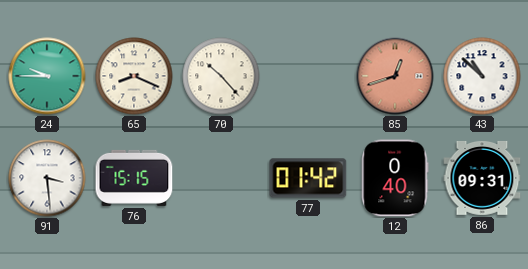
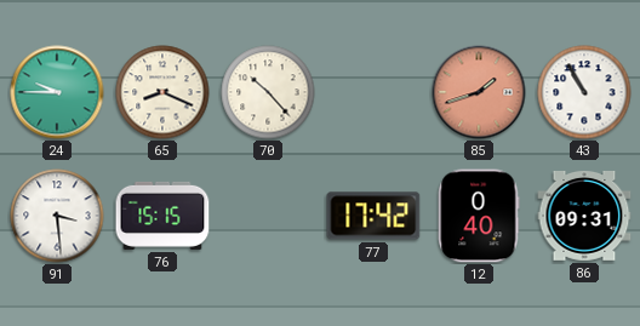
85: 12:42 -> 1:42 (479, 92)
43: 10:52 -> 10:55 (584, 92)
77: 01:42 -> 17:42 (373, 216)
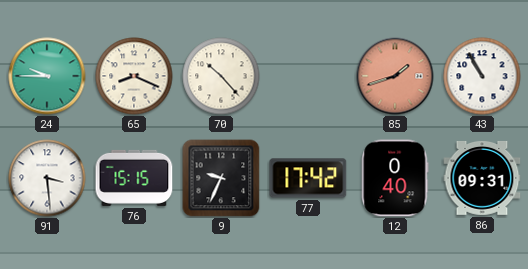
9: none -> 9:34 (221, 178)
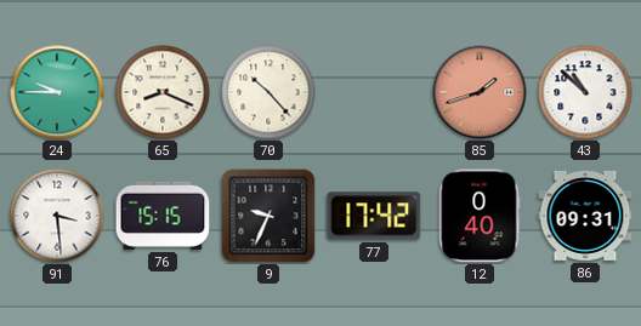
43: 10:55 -> 10:52 (585, 92)
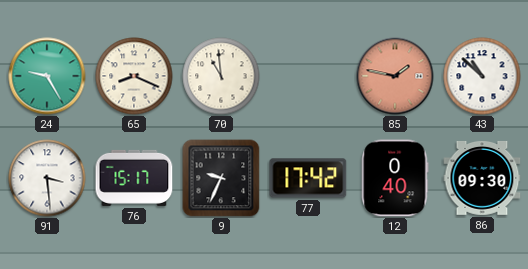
24: 9:45 -> 9:25 (47, 76)
70: 10:23 -> 10:59 (221, 76)
85: 1:42 -> 1:47 (395, 76)
76: 15:15 -> 15:17 (134, 178)
86: 09:31 -> 09:30 (482, 178)
